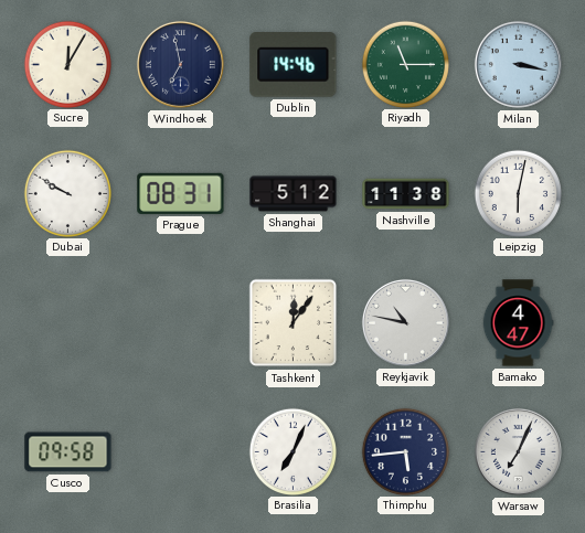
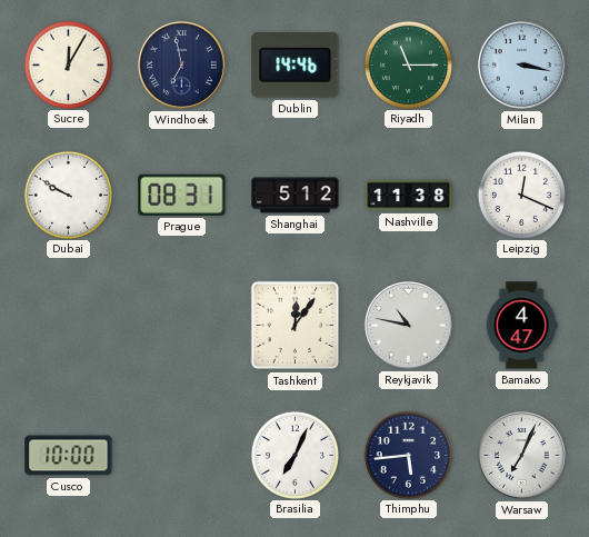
Leipzig: 6:02 -> 12:19 (521, 195)
Cusco: 09:58 -> 10:00 (69, 456)
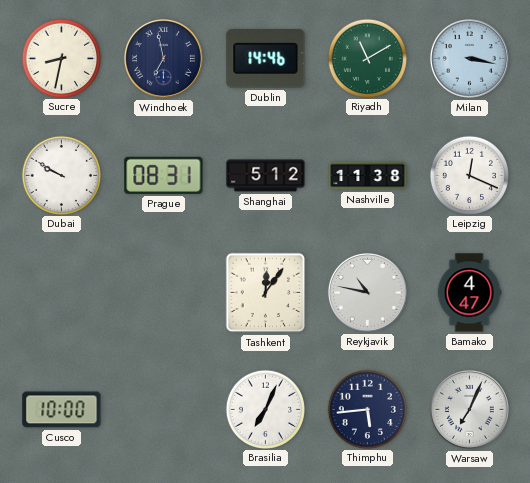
Sucre: 12:05 -> 8:32 (61, 58)
Riyadh: 11:15 -> 11:10 (367, 58)
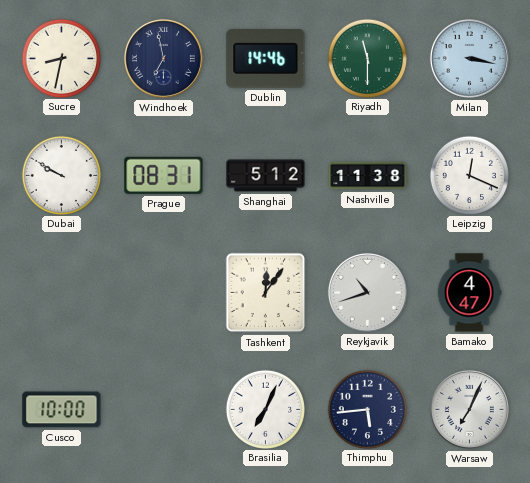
Riyadh: 11:10 -> 11:30 (367, 58)
Reykjavik: 10:47 -> 10:42 (367, 292)
